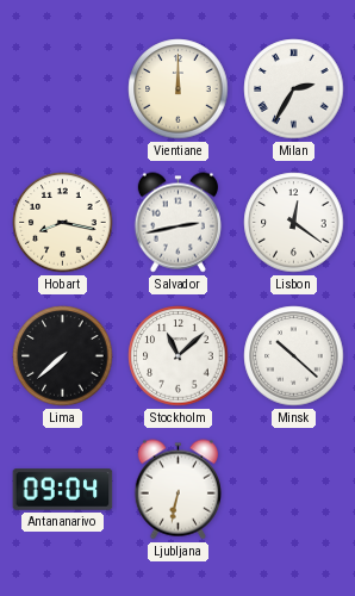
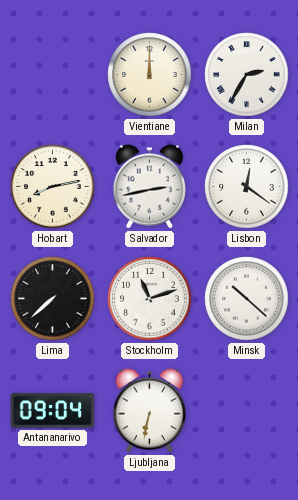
Hobart: 8:17 -> 8:13 (53, 187)
Stockholm: 11:08 -> 11:12 (150, 299)
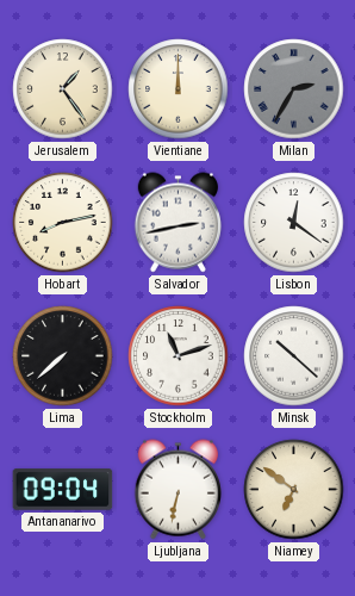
Jerusalem: none -> 1:24 (63, 89)
Milan dial: white -> grey (294, 89)
Niamey: none -> 6:51 (294, 490)
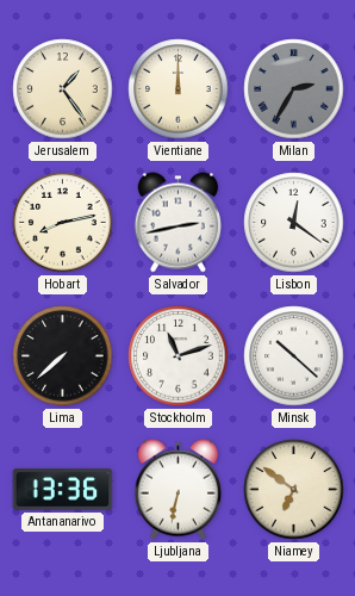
Antananarivo: 09:04 -> 13:36 (63, 490)
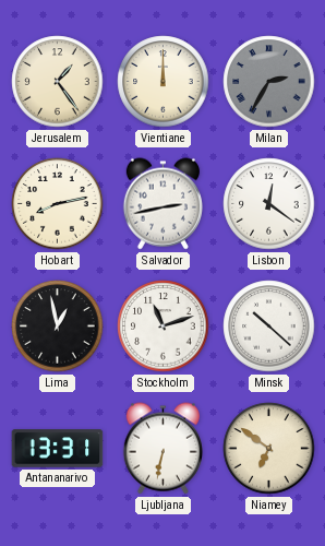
Lima: 7:38 -> 12:58 (58, 327)
Antananarivo: 13:36 -> 13:31 (58, 449)
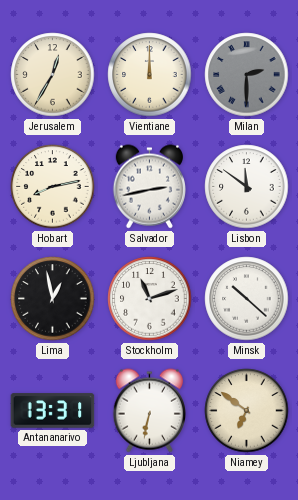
Jerusalem: 1:24 -> 12:35 (53, 75)
Milan: 2:35 -> 2:30 (247, 75)
Lisbon: 12:21 -> 11:51 (247, 187)
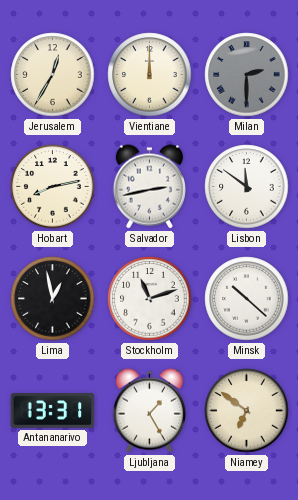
Ljubljana: 6:32 -> 1:25 (149, 411)
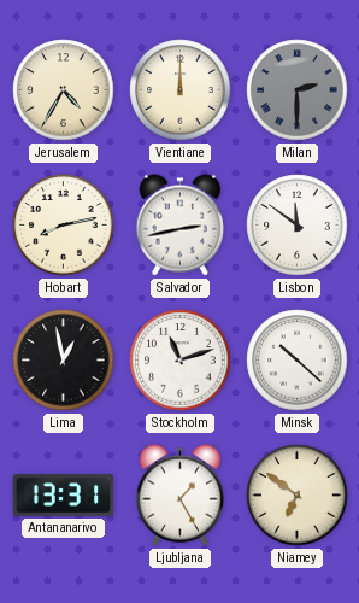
Jerusalem: 12:35 -> 4:35 (64, 90)
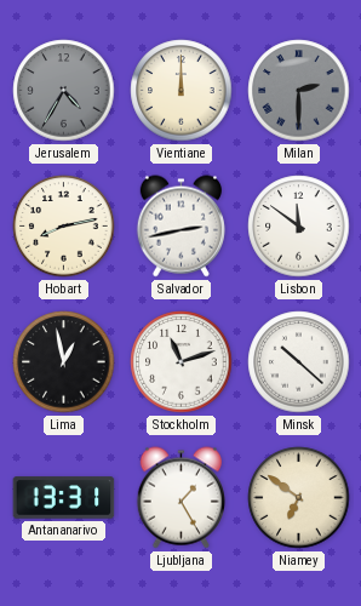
Jerusalem dial: cream -> grey (64, 91)
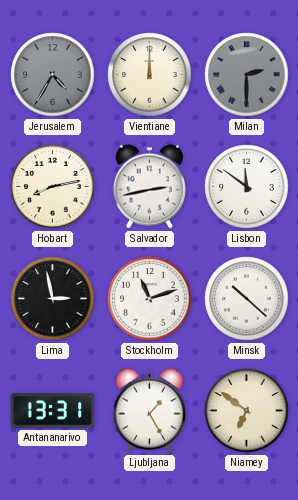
Lima: 12:58 -> 2:58 (53, 299)
